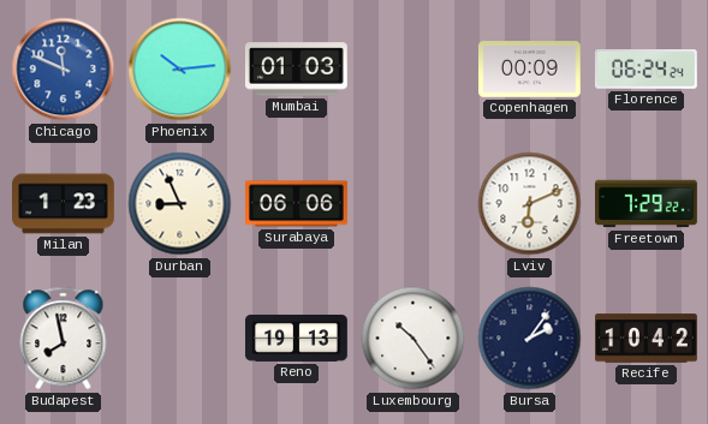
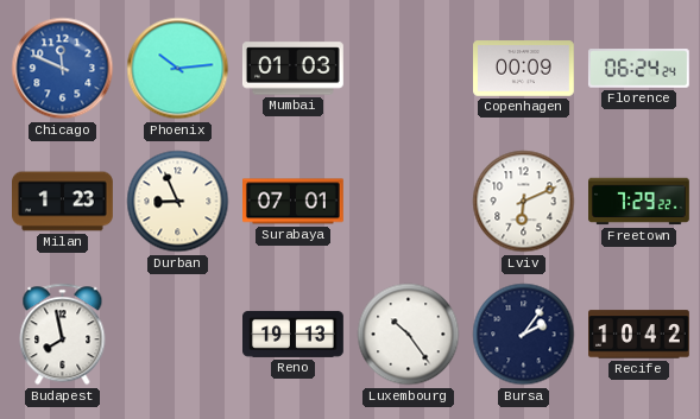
Surabaya: 06:06 -> 07:01 (294, 202)
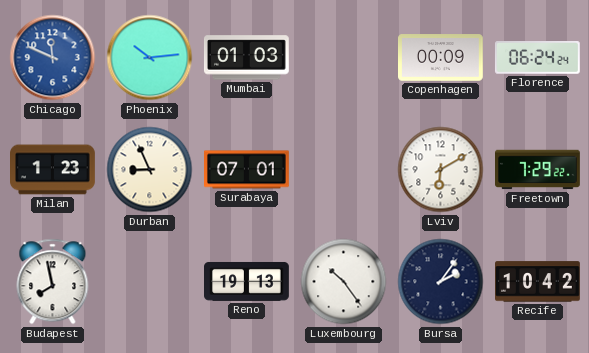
Lviv: 6:11 -> 6:10 (441, 170)
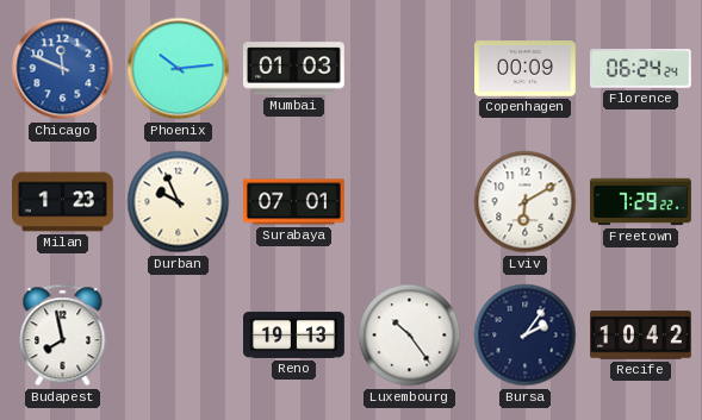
Durban: 8:56 -> 9:56 (179, 202)
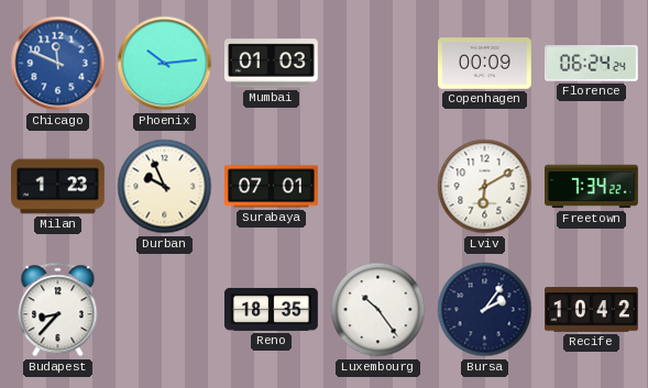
Freetown: 7:29 -> 7:34 (592, 187)
Budapest: 7:58 -> 8:37 (58, 310)
Reno: 19:13 -> 18:35 (272, 309)
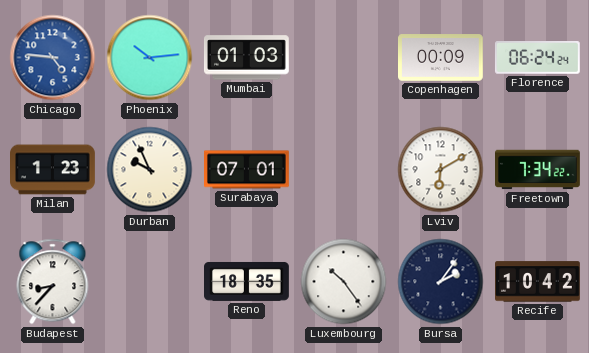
Chicago: 11:49 -> 4:46 (53, 58)
